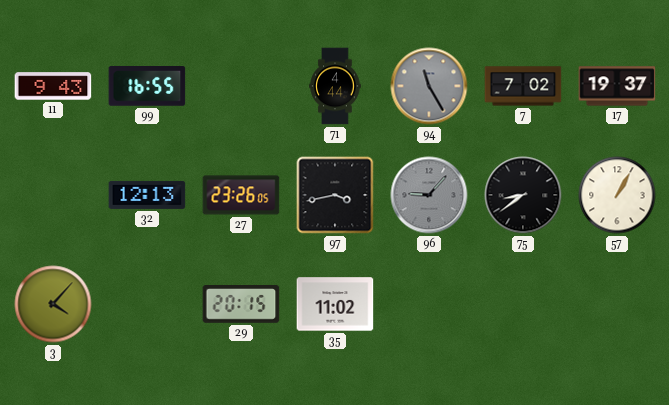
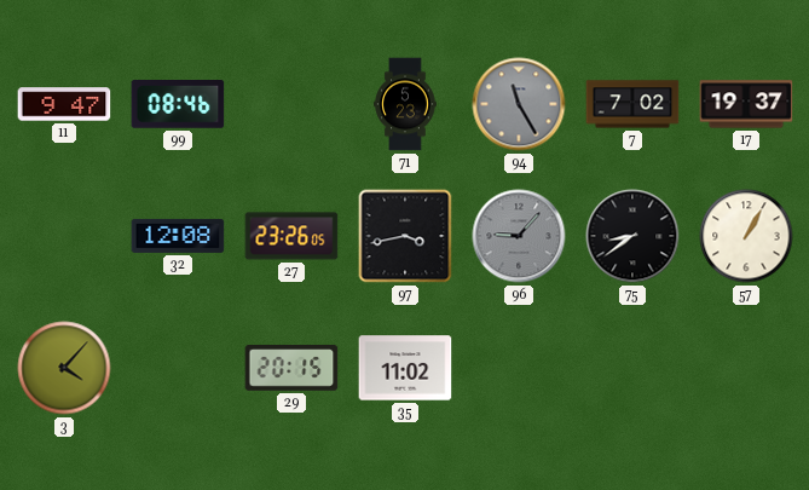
11: 9:43 -> 9:47 (64, 104)
99: 16:55 -> 08:46 (178, 105)
71: 4:44 -> 5:23 (405, 104)
32: 12:13 -> 12:08 (178, 236)
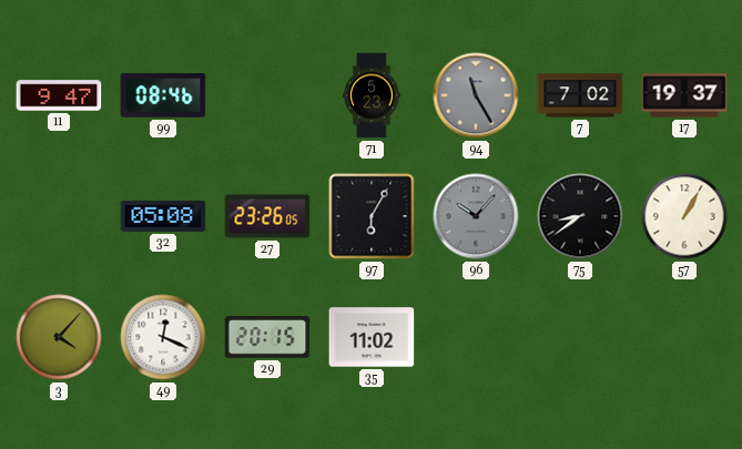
32: 12:08 -> 05:08 (163, 216)
97: 3:43 -> 6:05 (372, 216)
96: 9:07 -> 10:07 (476, 216)
49: none -> 12:19 (163, 337)
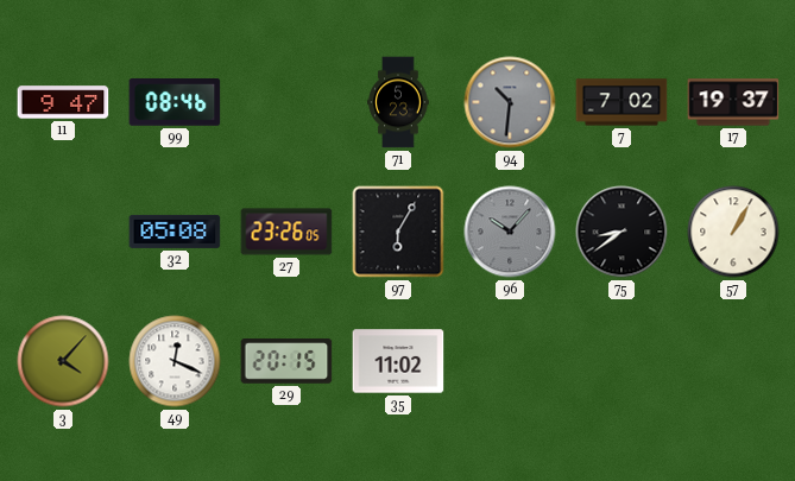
94: 11:25 -> 10:31 (510, 102)
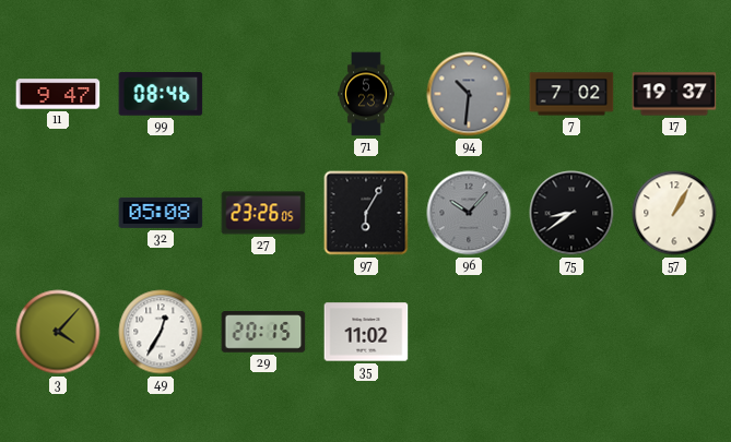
49: 12:19 -> 12:35 (161, 332)
